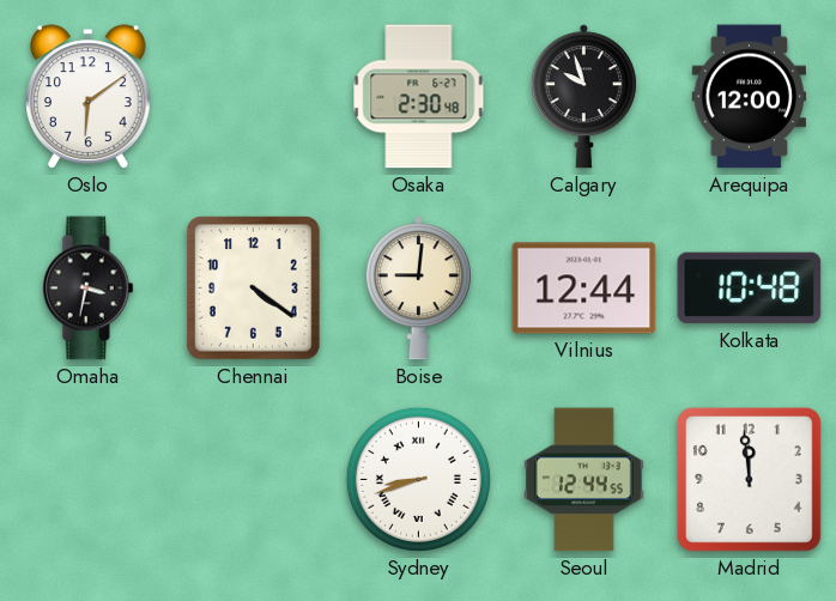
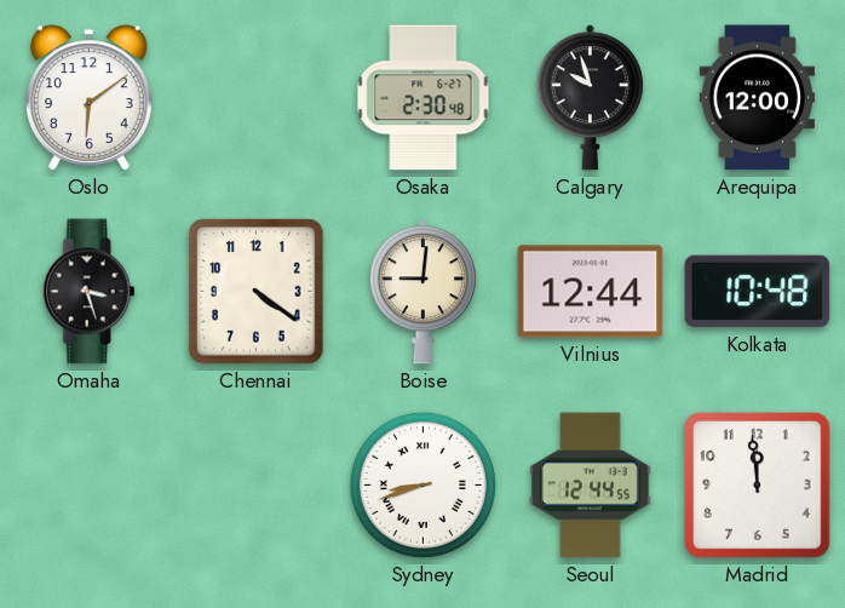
Omaha: 3:32 -> 3:27 (88, 292)
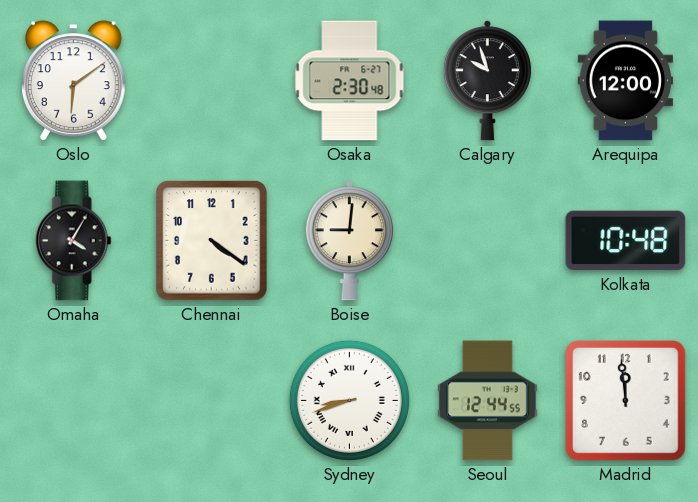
Omaha: 3:27 -> 4:05 (73, 241)
Vilnius: 12:44 -> none (591, 292)
